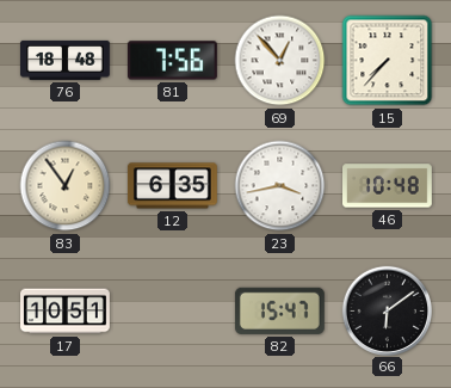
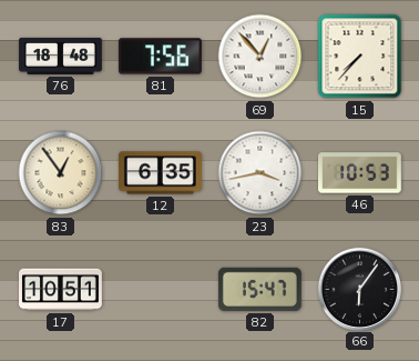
46: 10:48 -> 10:53 (360, 173)
66: 6:09 -> 6:06 (359, 289)
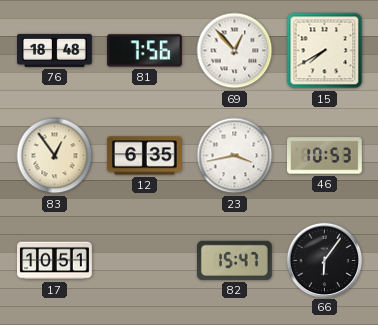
15: 7:37 -> 7:40 (325, 51)
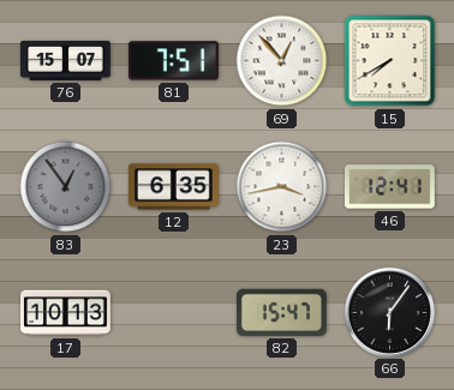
76: 18:48 -> 15:07 (66, 60)
81: 7:56 -> 7:51 (173, 61)
83 dial: cream -> grey (66, 187)
46: 10:53 -> 12:41 (390, 187)
17: 10:51 -> 10:13 (66, 313)
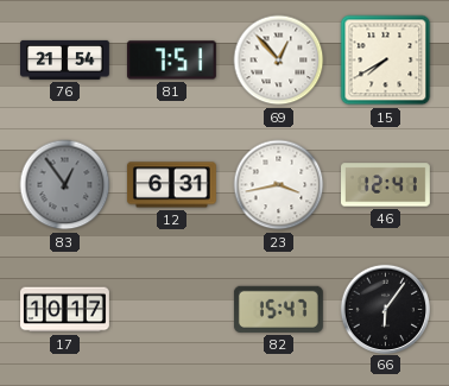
76: 15:07 -> 21:54 (65, 59)
12: 6:35 -> 6:31 (171, 185)
17: 10:13 -> 10:17 (65, 310)
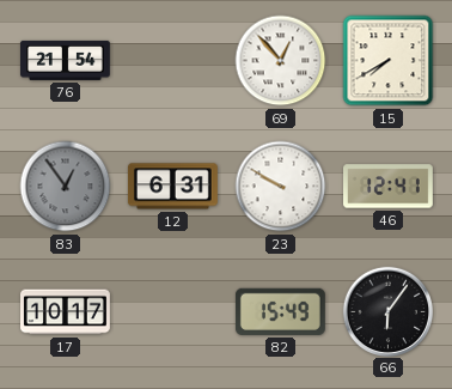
81: 7:51 -> none (171, 61)
23: 3:43 -> 9:50 (281, 187)
82: 15:47 -> 15:49 (280, 311)
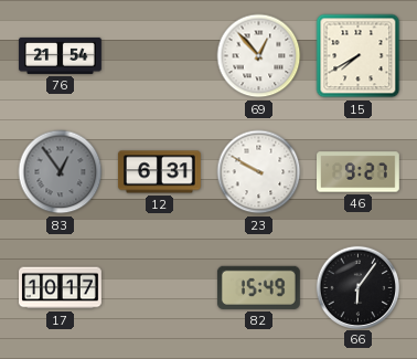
46: 12:41 -> 9:27 (359, 172)
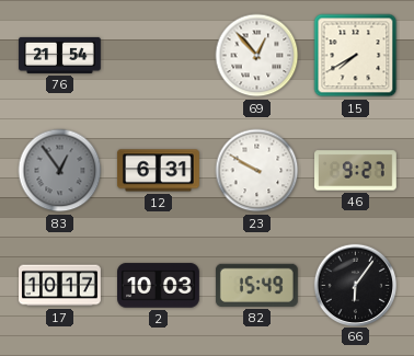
2: none -> 10:03 (159, 286)
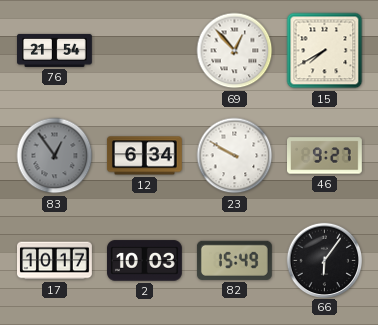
12: 6:31 -> 6:34 (144, 156)
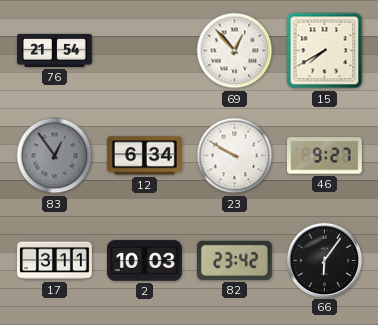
17: 10:17 -> 3:11 (55, 261)
82: 15:49 -> 23:42 (234, 260)
